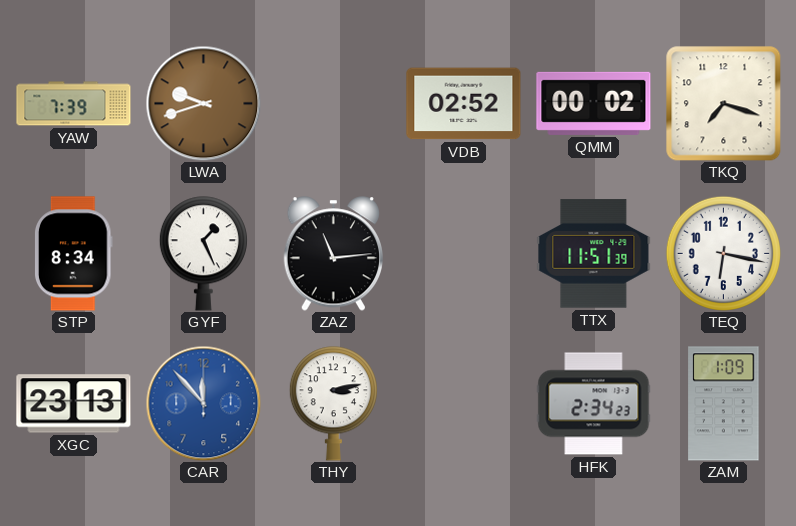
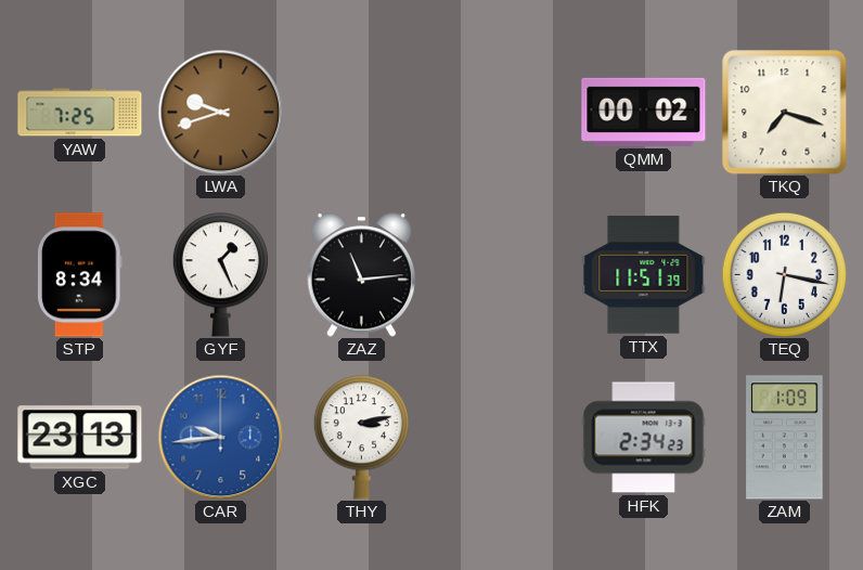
YAW: 7:39 -> 7:25 (80, 113)
VDB: 02:52 -> none (464, 104)
CAR: 11:53 -> 9:44 (220, 437)
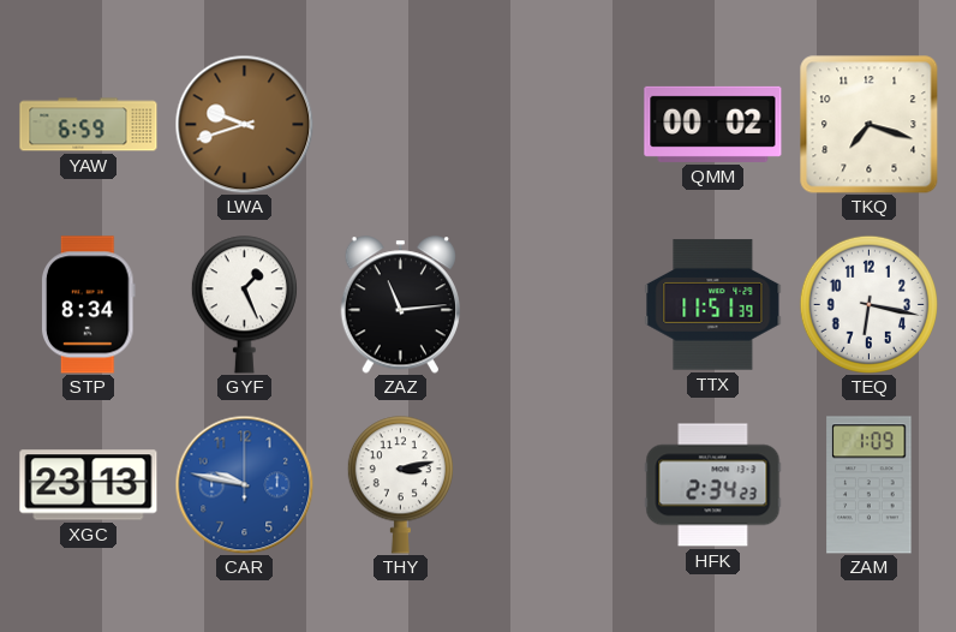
YAW: 7:25 -> 6:59 (89, 125)
CAR: 9:44 -> 9:47 (244, 484)
